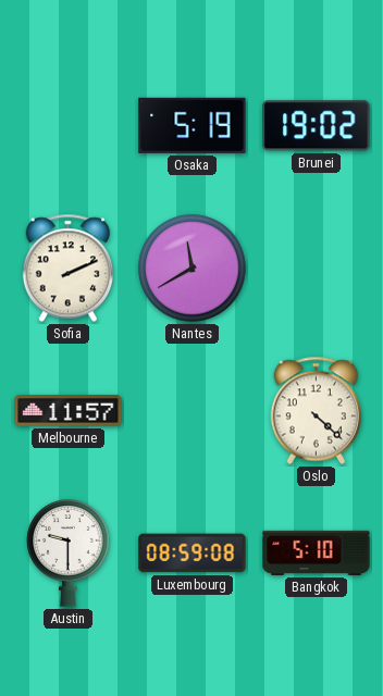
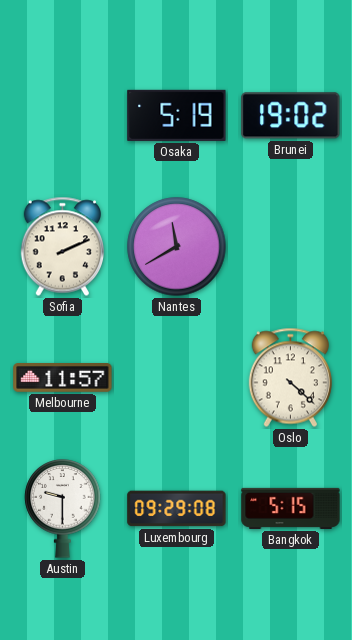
Luxembourg: 08:59 -> 09:29 (177, 509)
Bangkok: 5:10 -> 5:15 (291, 508)
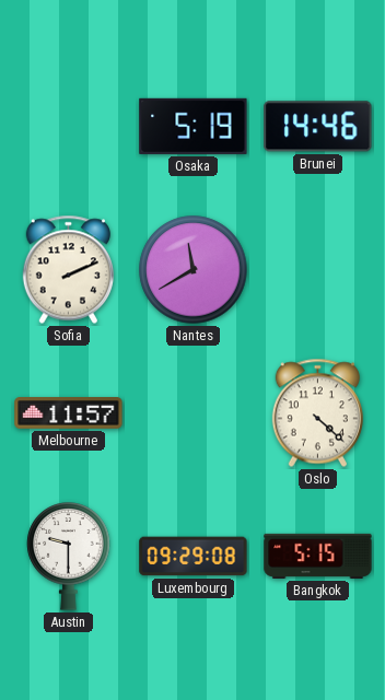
Brunei: 19:02 -> 14:46 (318, 127)
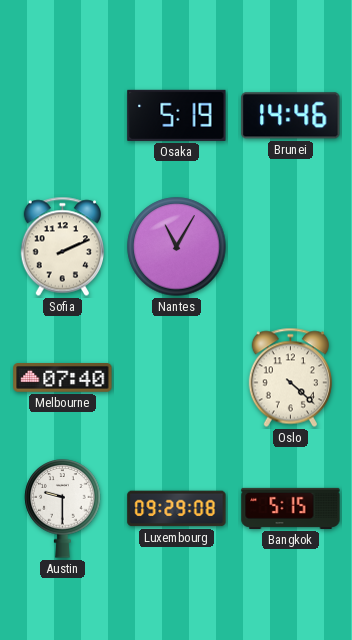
Nantes: 11:40 -> 11:05 (177, 247)
Melbourne: 11:57 -> 07:40 (63, 378)
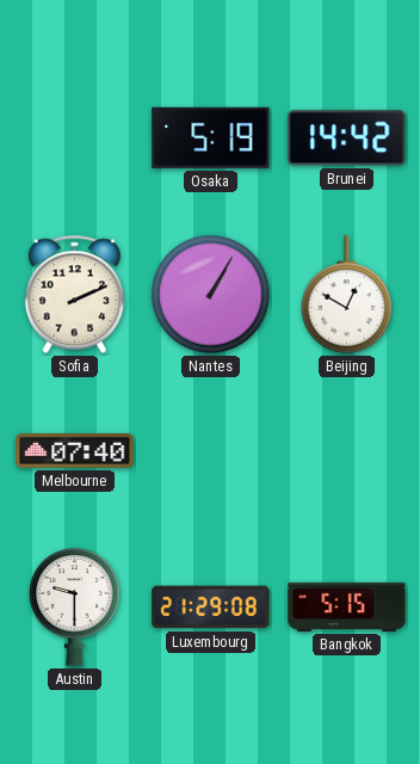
Brunei: 14:46 -> 14:42 (347, 138)
Nantes: 11:05 -> 1:05 (211, 295)
Beijing: none -> 12:50 (347, 295)
Oslo: 4:22 -> none (290, 378)
Luxembourg: 09:29 -> 21:29 (211, 608)
